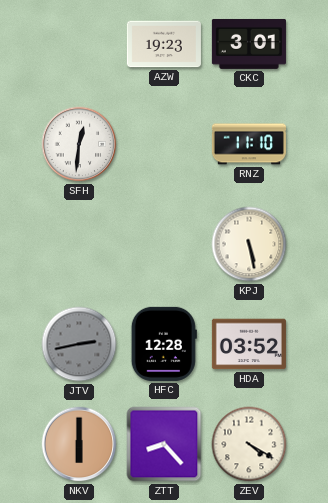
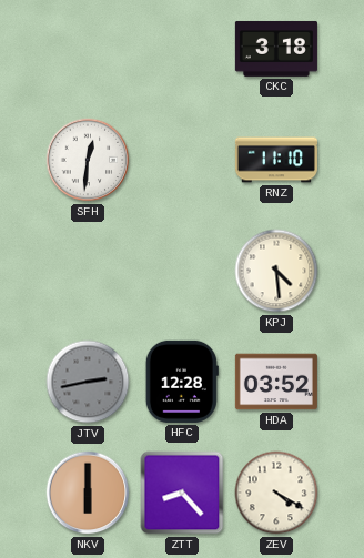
AZW: 19:23 -> none (164, 44)
CKC: 3:01 -> 3:18 (276, 49)
KPJ: 5:28 -> 4:29 (276, 271)
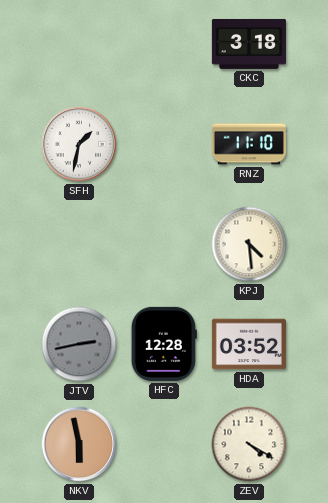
SFH: 12:31 -> 1:32 (79, 144)
NKV: 6:00 -> 5:58 (79, 444)
ZTT: 8:23 -> none (182, 493)
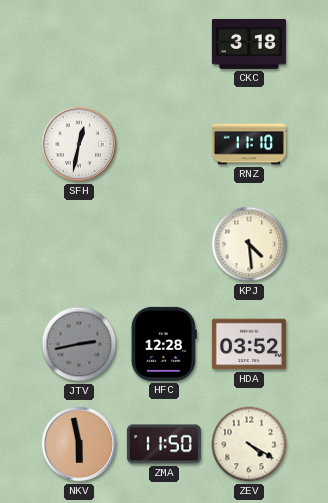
SFH: 1:32 -> 12:32 (79, 144)
ZMA: none -> 11:50 (164, 444)
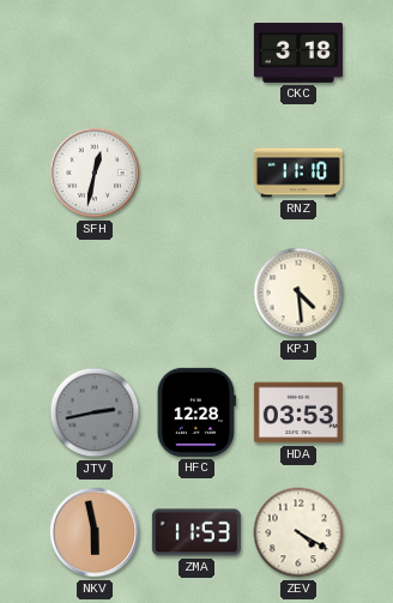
HDA: 03:52 -> 03:53 (298, 412)
ZMA: 11:50 -> 11:53 (196, 532)
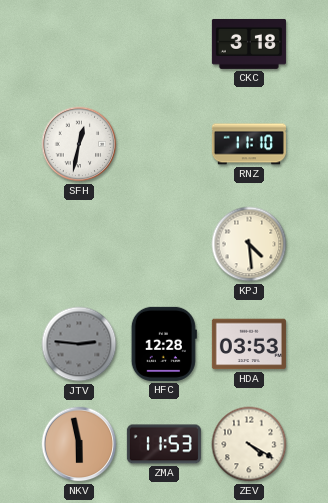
JTV: 2:43 -> 2:46 (79, 344)
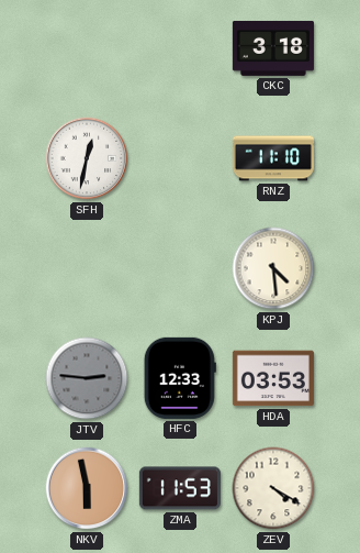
HFC: 12:28 -> 12:33 (180, 378)
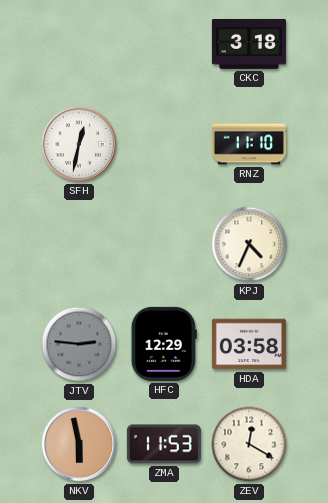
KPJ: 4:29 -> 4:34 (249, 244)
HFC: 12:33 -> 12:29 (164, 344)
HDA: 03:53 -> 03:58 (249, 344)
ZEV: 4:20 -> 12:20 (249, 444)
